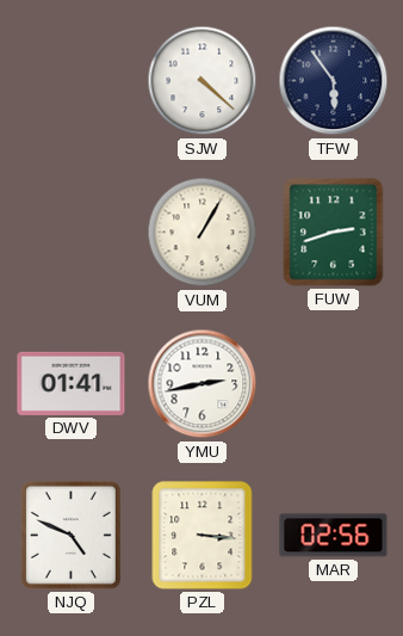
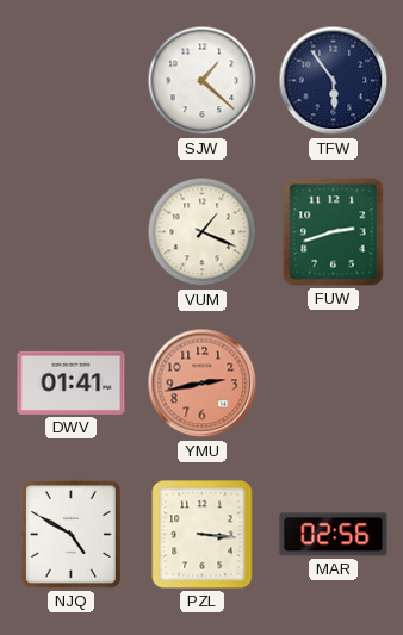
SJW: 4:22 -> 1:22 (203, 81)
VUM: 1:05 -> 1:19 (203, 232)
YMU dial: white -> salmon (203, 384)
NJQ: 4:49 -> 4:50 (70, 534)
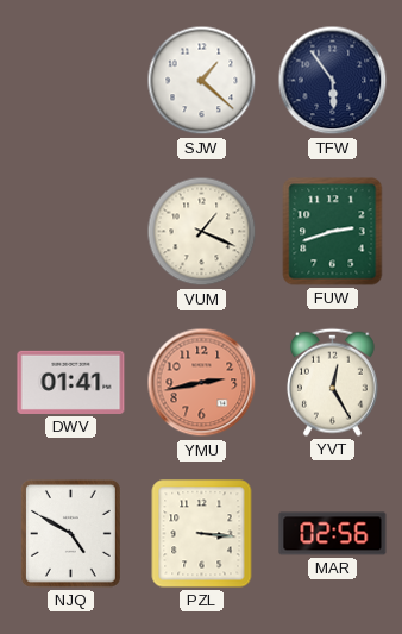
YVT: none -> 12:25 (333, 382)
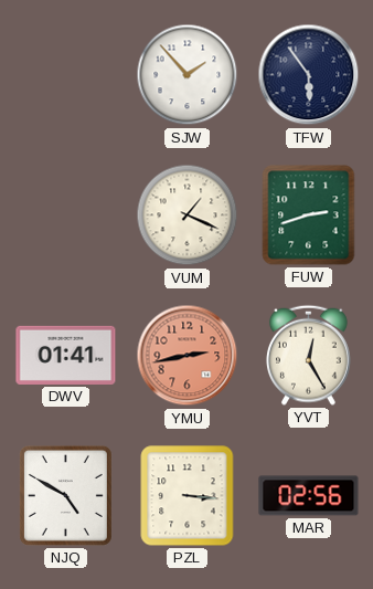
SJW: 1:22 -> 1:53 (188, 75)
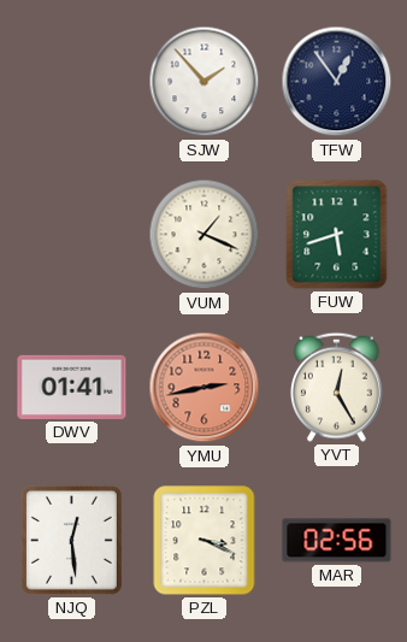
TFW: 5:54 -> 12:54 (337, 82)
FUW: 2:42 -> 5:42 (337, 235)
NJQ: 4:50 -> 12:29 (71, 540)
PZL: 3:16 -> 3:19 (205, 541)
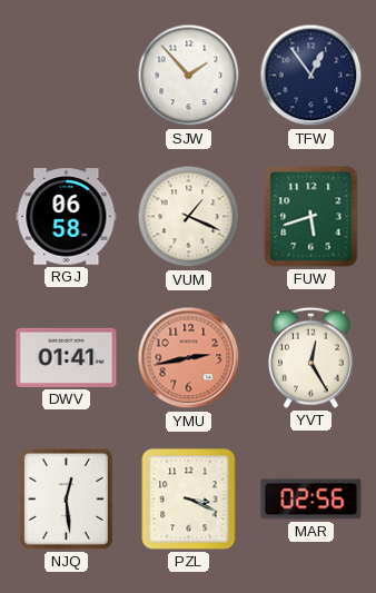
RGJ: none -> 06:58 (67, 217)
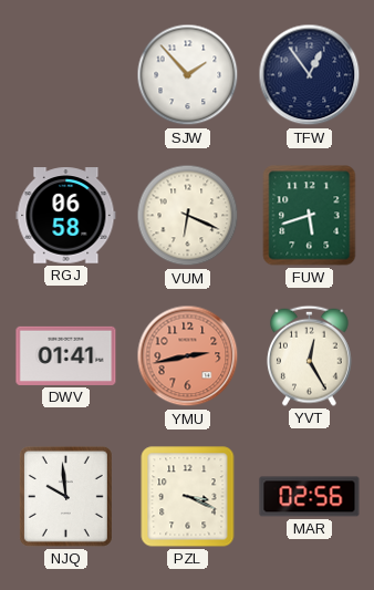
VUM: 1:19 -> 6:19 (188, 216)
NJQ: 12:29 -> 9:59 (65, 496)
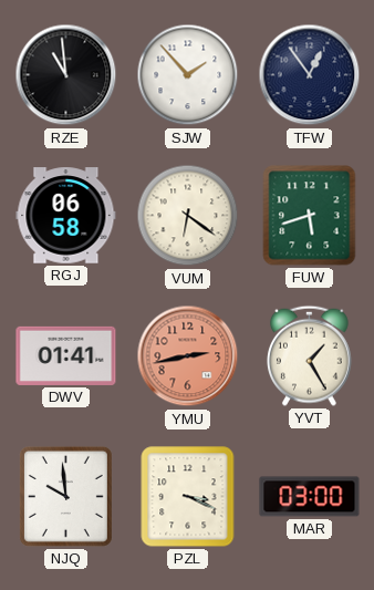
RZE: none -> 10:59 (66, 75)
VUM: 6:19 -> 6:21 (188, 216)
YVT: 12:25 -> 1:25 (310, 355)
MAR: 02:56 -> 03:00 (310, 497)
